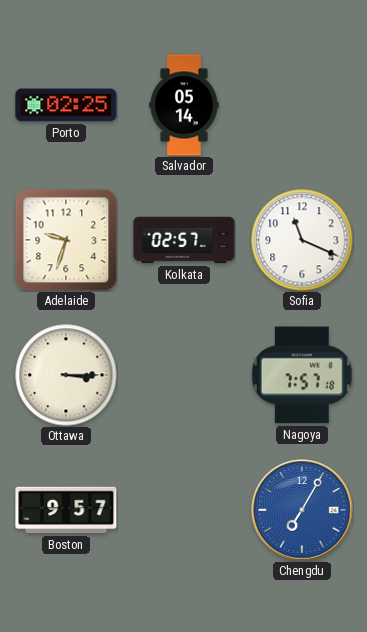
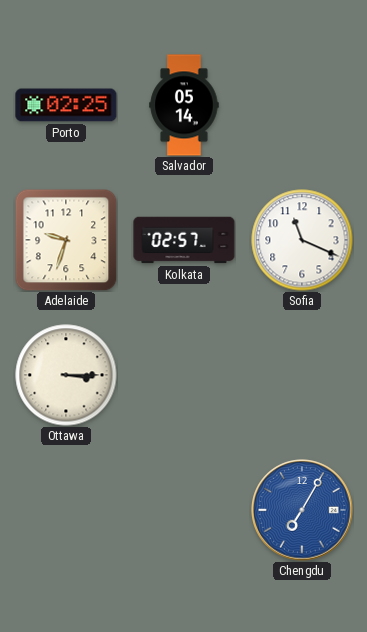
Nagoya: 7:57 -> none (302, 375)
Boston: 9:57 -> none (66, 510)
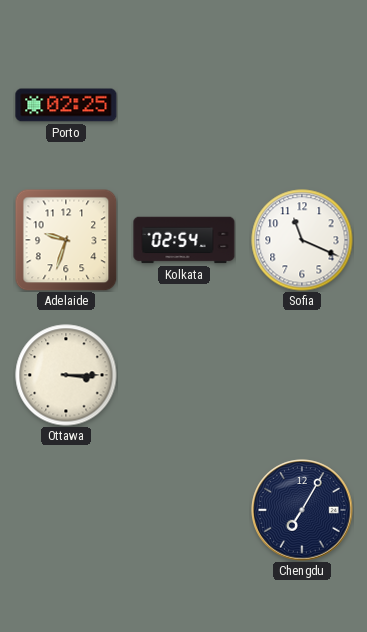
Salvador: 05:14 -> none (184, 105)
Kolkata: 02:57 -> 02:54 (184, 240)
Chengdu dial: blue -> navy (302, 510)
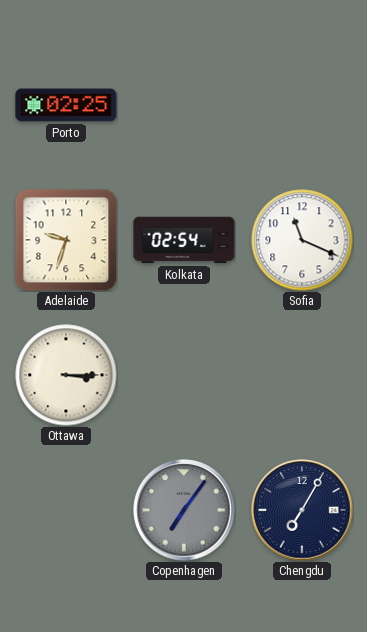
Copenhagen: none -> 7:06 (184, 510)
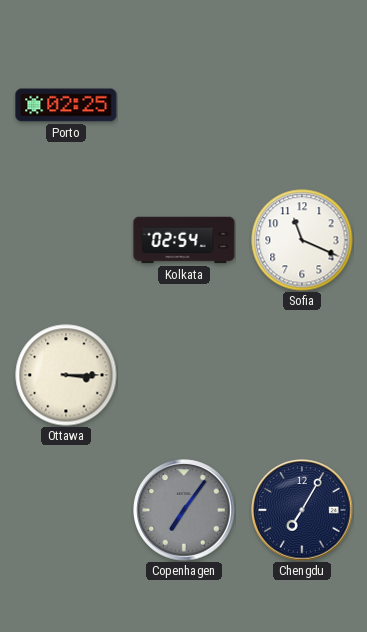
Adelaide: 9:33 -> none (66, 240)
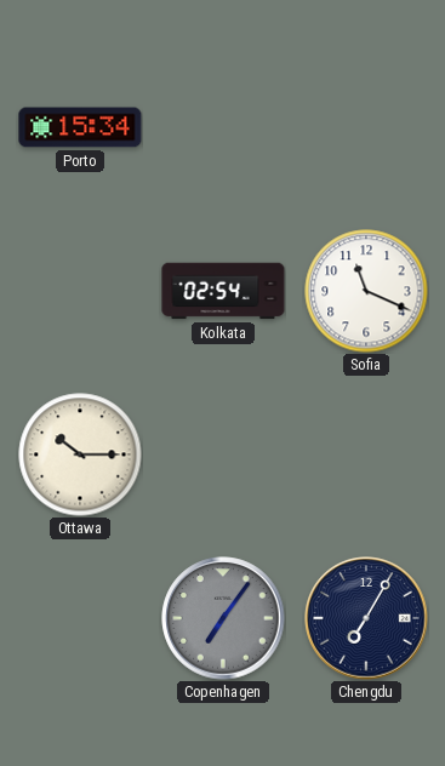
Porto: 02:25 -> 15:34 (80, 127)
Ottawa: 3:15 -> 10:15 (80, 455)
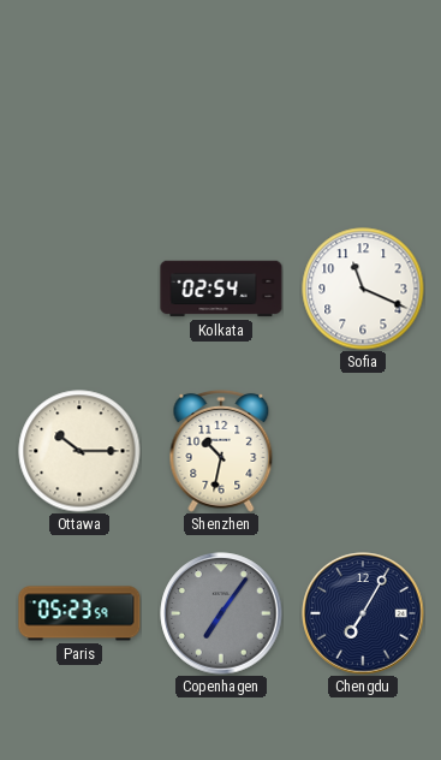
Porto: 15:34 -> none (80, 127)
Shenzhen: none -> 10:32 (221, 451)
Paris: none -> 05:23 (79, 613)
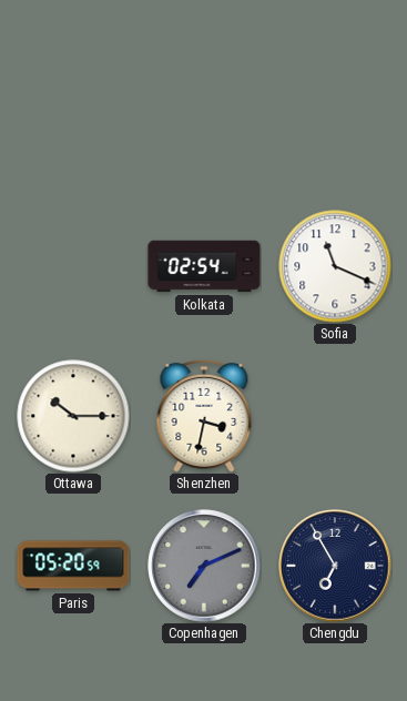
Shenzhen: 10:32 -> 3:32 (204, 416)
Paris: 05:23 -> 05:20 (73, 566)
Copenhagen: 7:06 -> 7:11 (204, 566)
Chengdu: 7:05 -> 6:55 (335, 566)
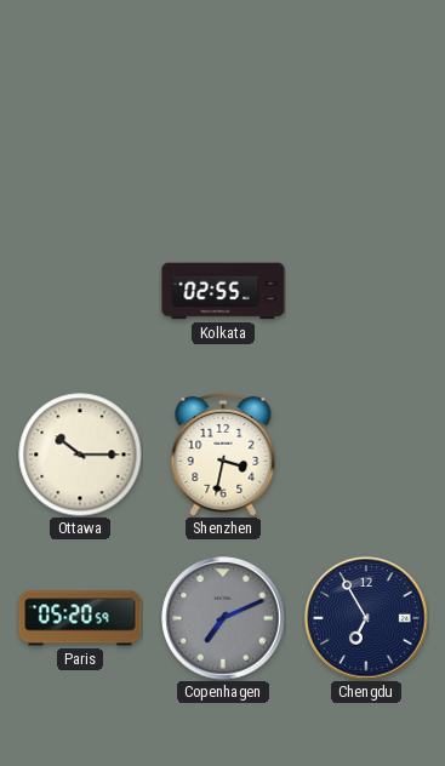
Kolkata: 02:54 -> 02:55 (223, 291)
Sofia: 11:19 -> none (335, 266)
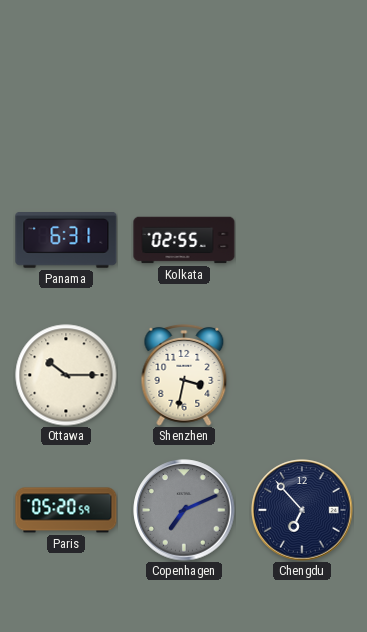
Panama: none -> 6:31 (66, 241)
Chengdu: 6:55 -> 6:53 (302, 510)
